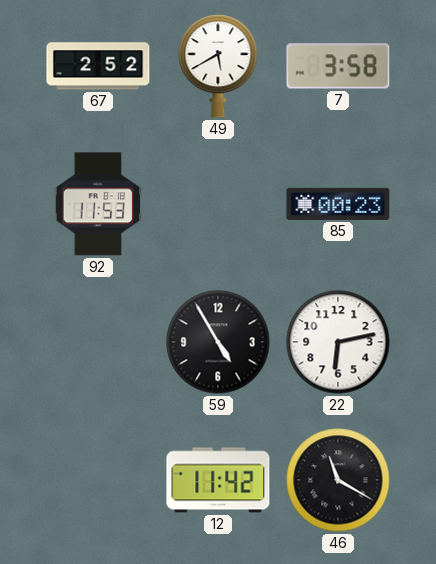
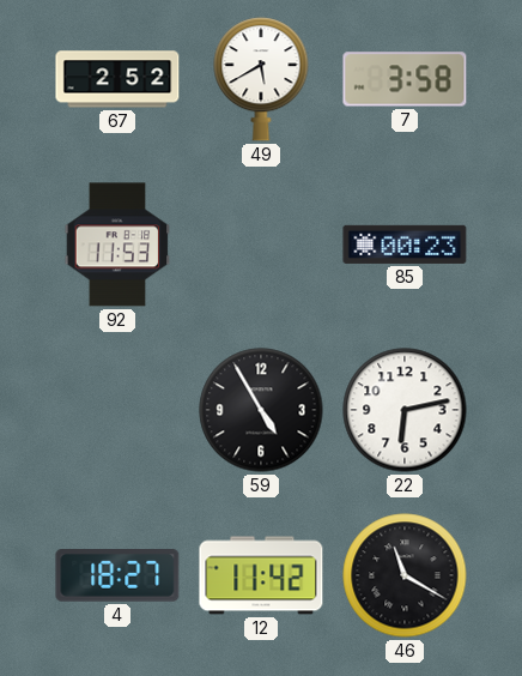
4: none -> 18:27 (117, 577)
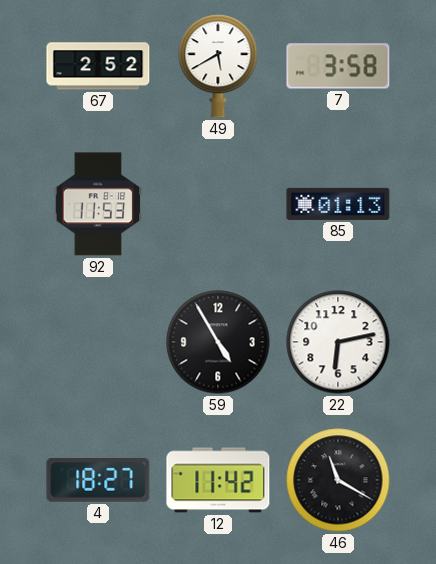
85: 00:23 -> 01:13 (338, 204)
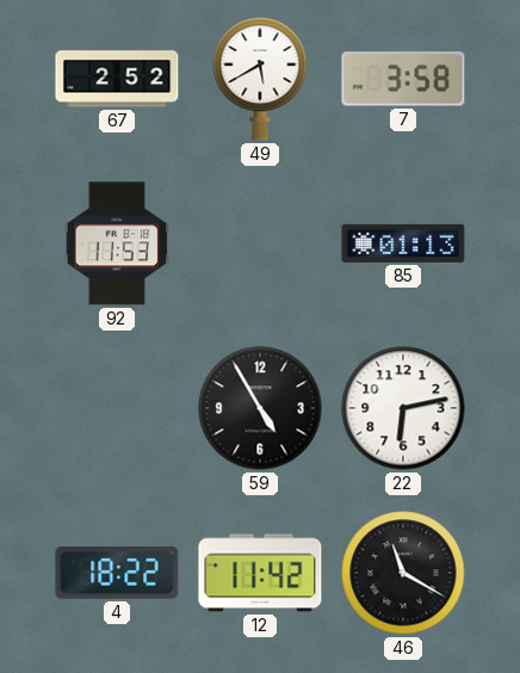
4: 18:27 -> 18:22 (117, 574)
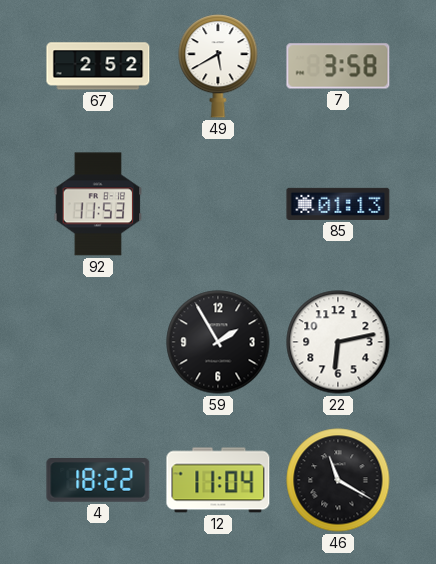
59: 4:55 -> 1:55 (218, 342)
12: 11:42 -> 11:04 (218, 480)
